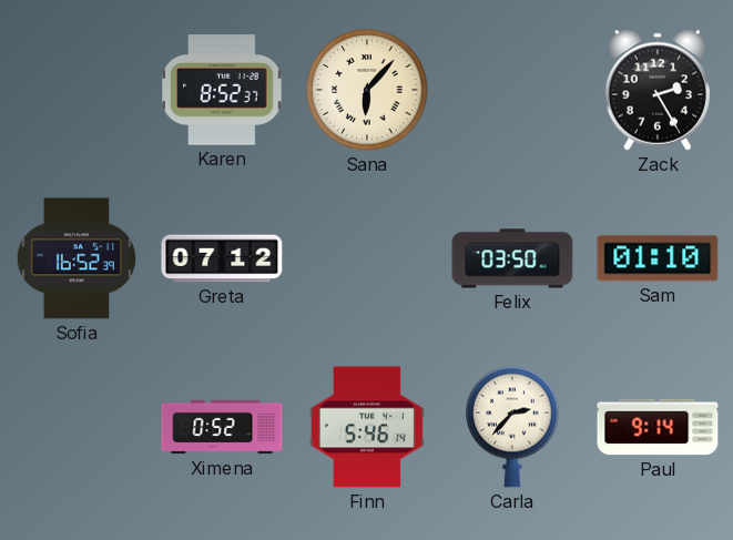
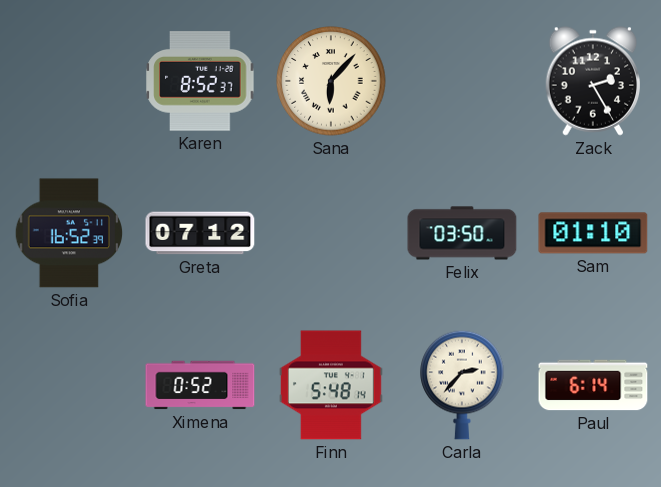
Finn: 5:46 -> 5:48 (331, 385)
Paul: 9:14 -> 6:14 (593, 385)
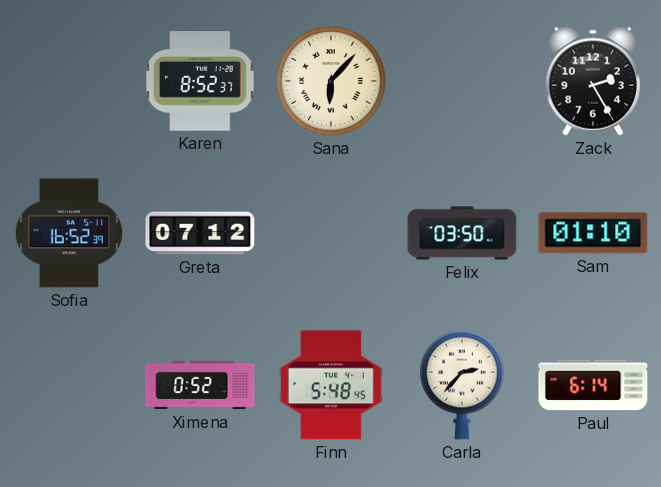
Finn: 5:48:14 -> 5:48:45 (331, 385)
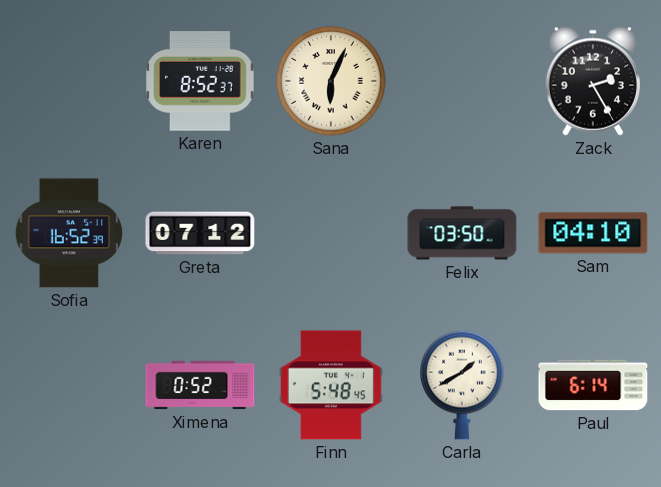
Sana: 6:07 -> 6:04 (331, 81)
Sam: 01:10 -> 04:10 (593, 233)
Carla: 2:37 -> 1:40 (462, 385)
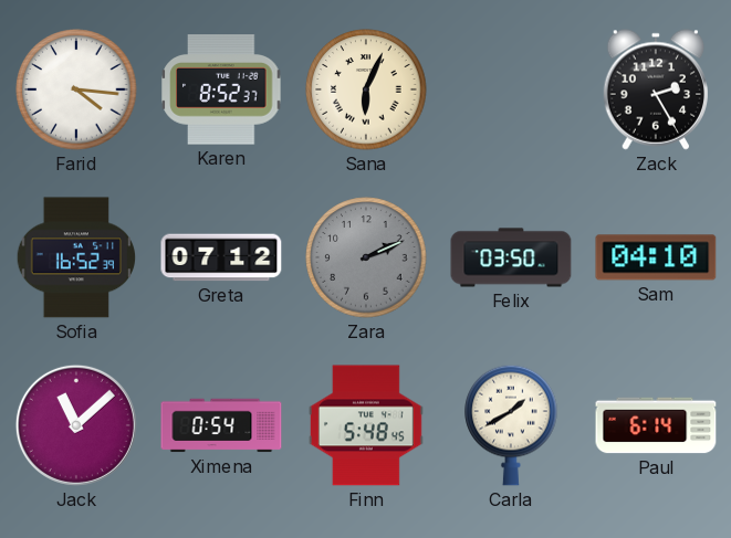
Farid: none -> 4:16 (76, 89)
Zara: none -> 2:11 (366, 257)
Jack: none -> 11:08 (76, 425)
Ximena: 0:52 -> 0:54 (221, 425)
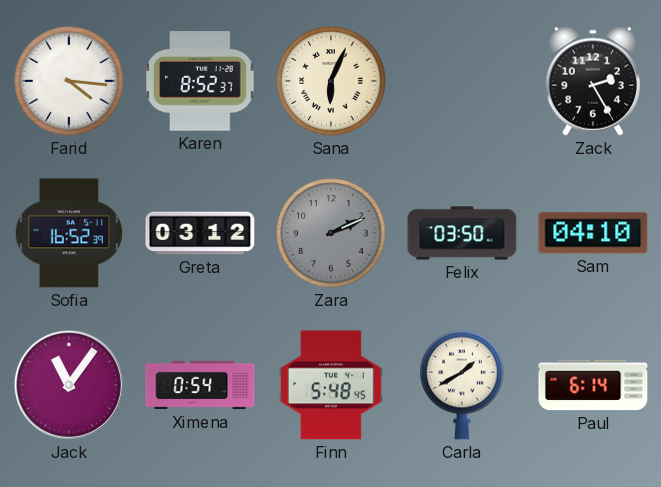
Greta: 07:12 -> 03:12 (200, 233)
Jack: 11:08 -> 11:06 (69, 385)
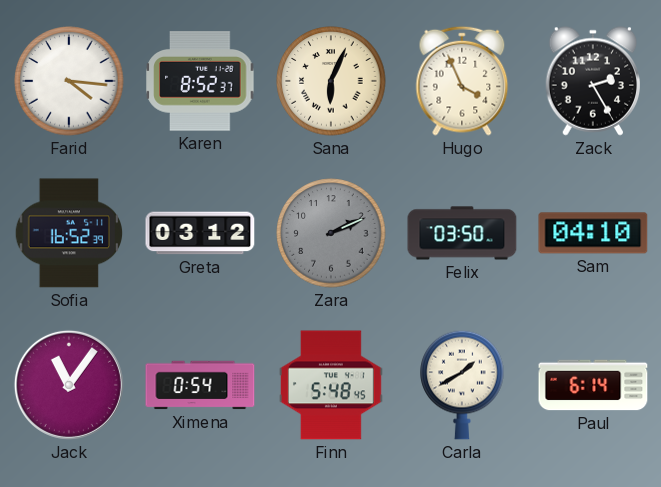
Hugo: none -> 3:56 (462, 81)
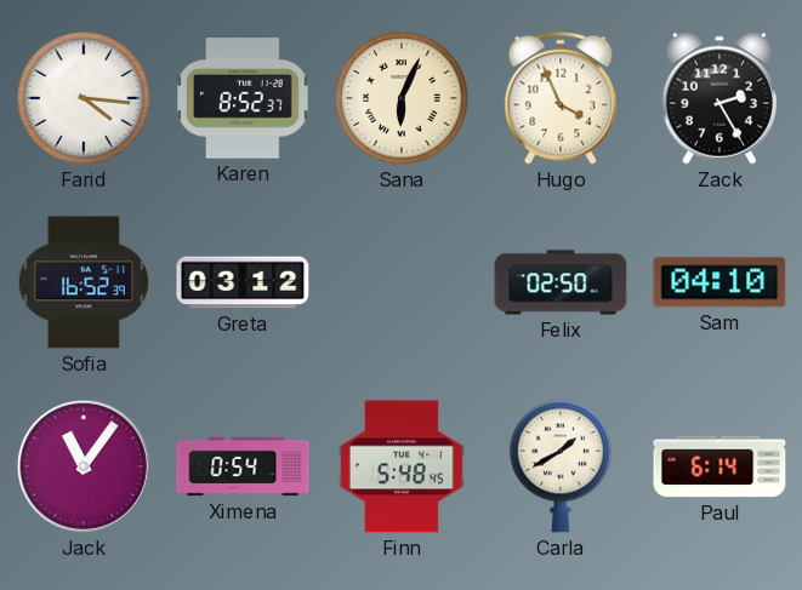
Zara: 2:11 -> none (331, 233)
Felix: 03:50 -> 02:50 (561, 282)
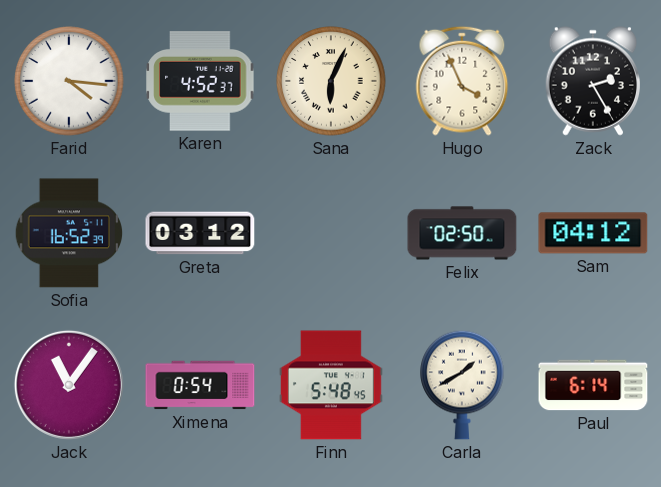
Karen: 8:52 -> 4:52 (200, 81)
Sam: 04:10 -> 04:12 (593, 233)
